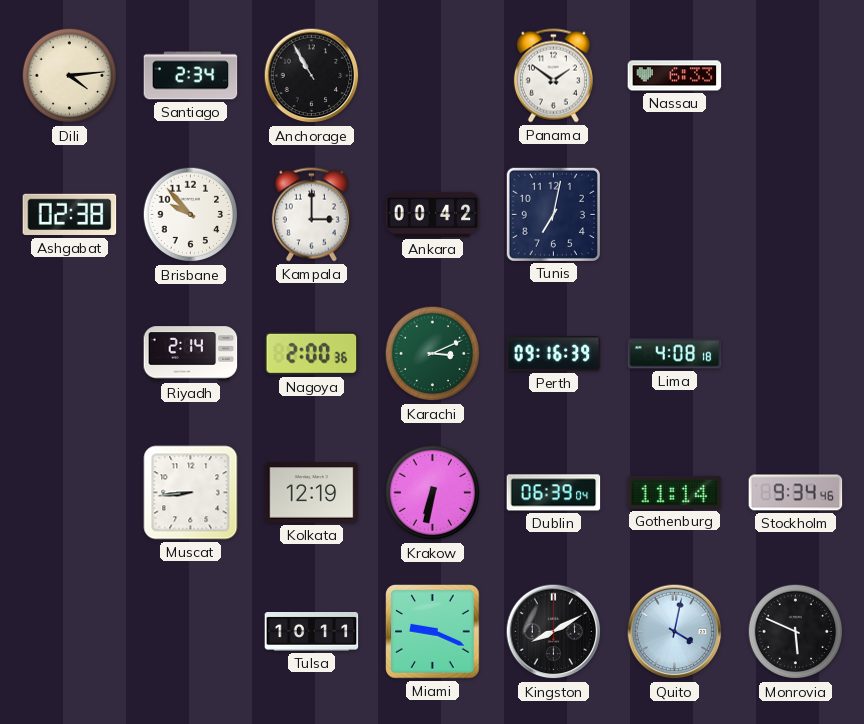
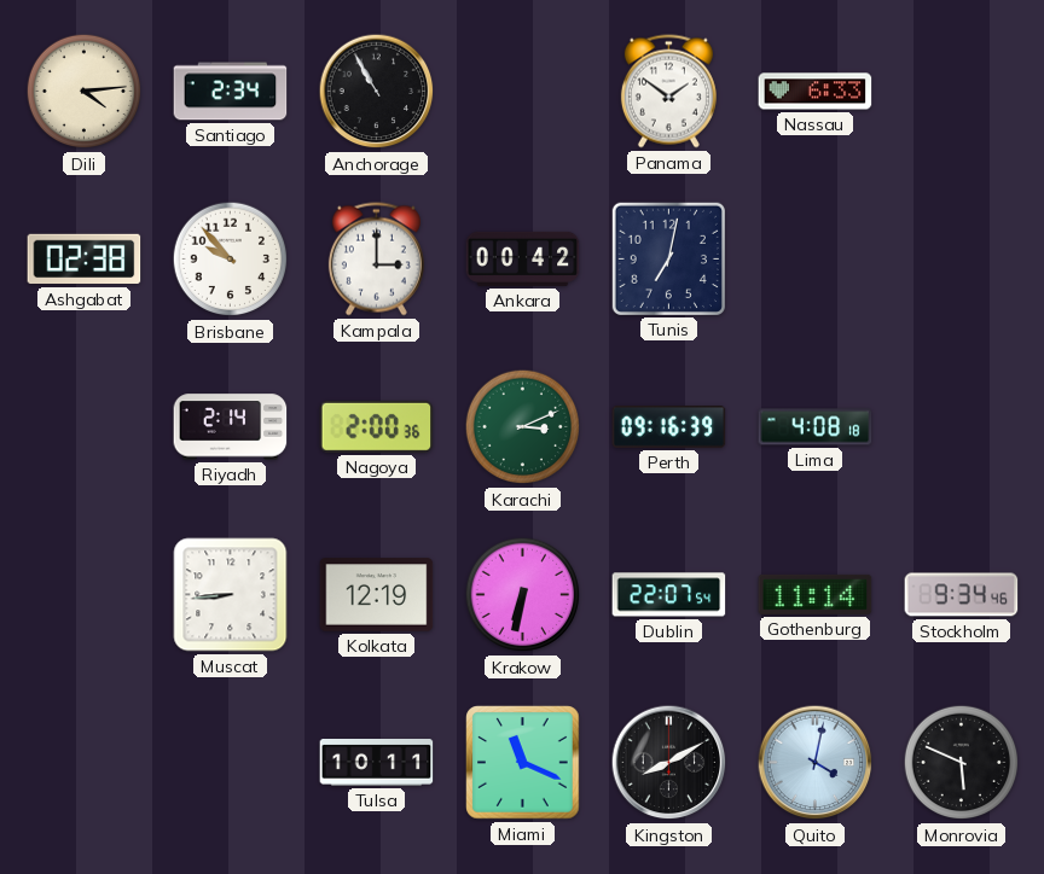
Dublin: 06:39 -> 22:07 (669, 595)
Miami: 9:19 -> 11:19 (523, 763)
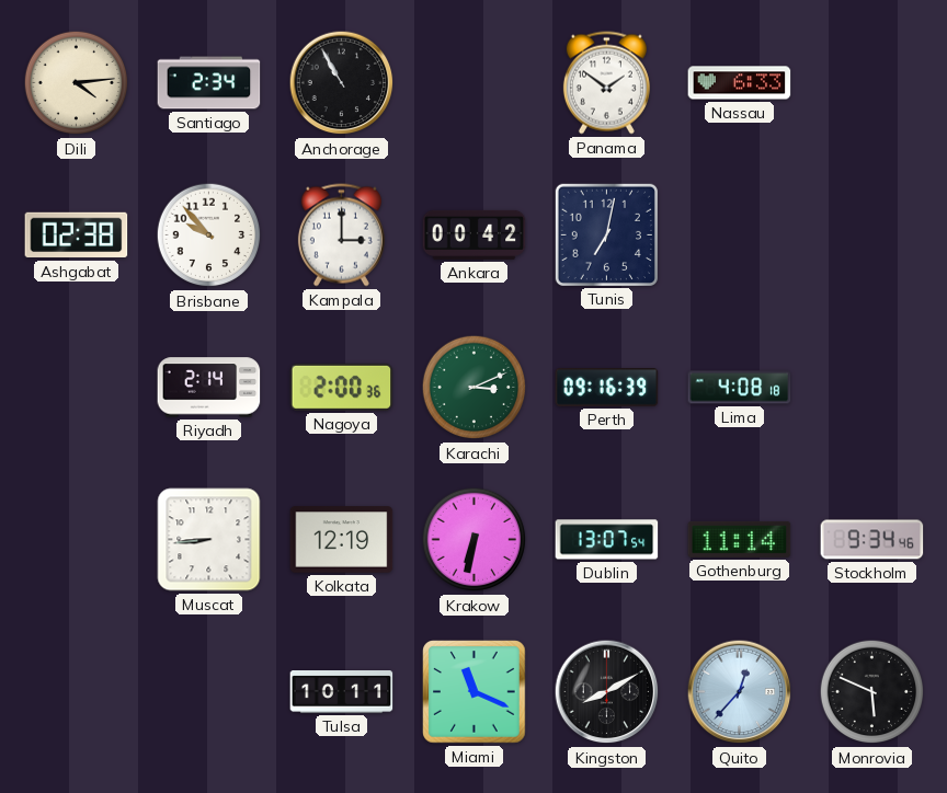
Dublin: 22:07 -> 13:07 (607, 540)
Quito: 4:02 -> 12:37 (740, 692)
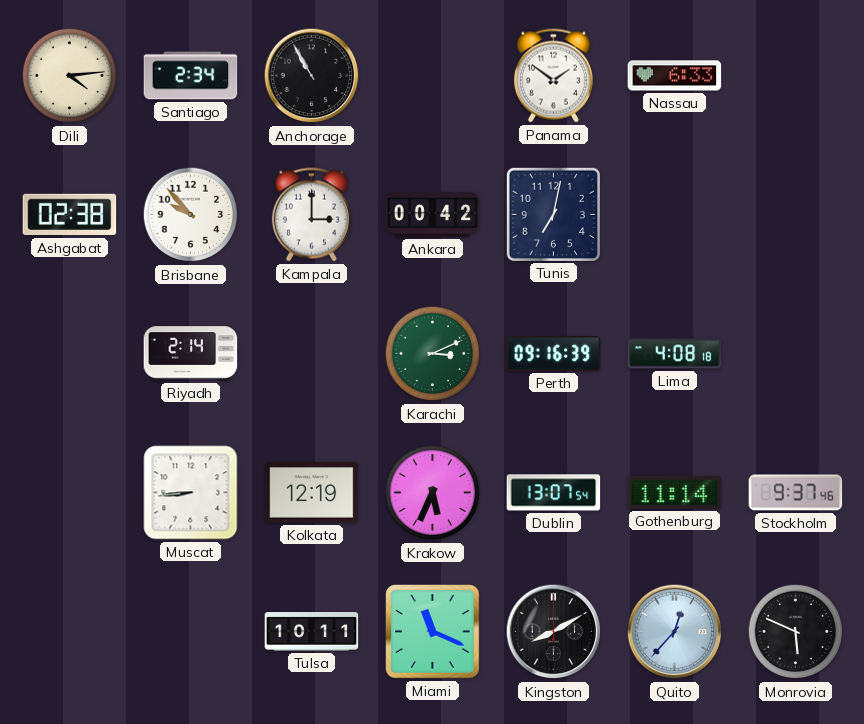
Nagoya: 2:00 -> none (342, 387)
Krakow: 6:32 -> 5:34 (433, 493)
Stockholm: 9:34 -> 9:37 (796, 493)
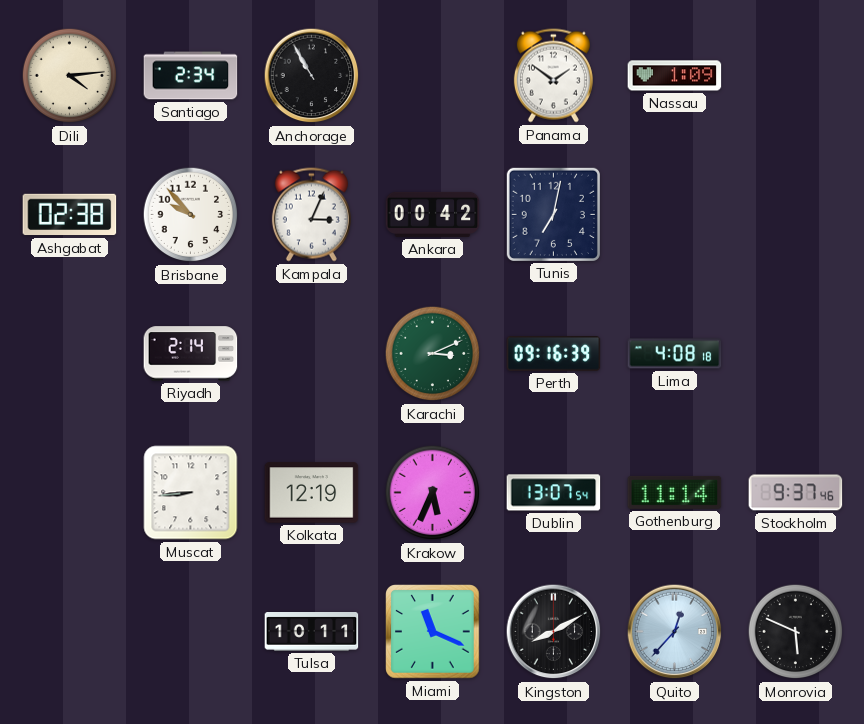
Nassau: 6:33 -> 1:09 (675, 76)
Kampala: 3:00 -> 3:04 (311, 215)
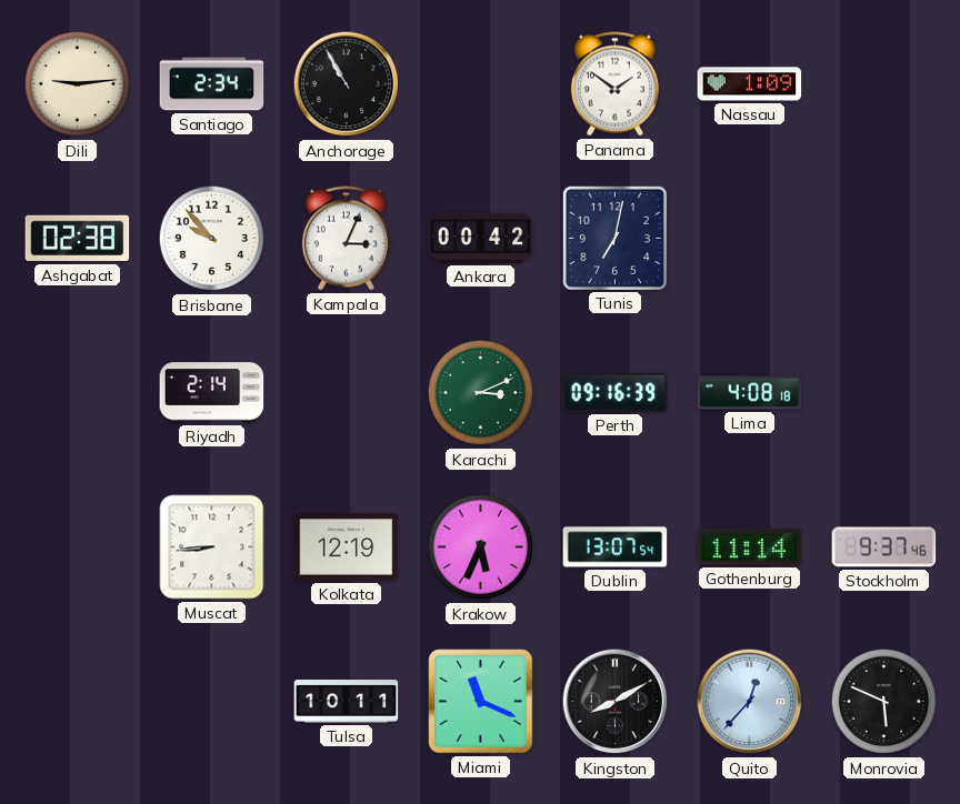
Dili: 4:14 -> 9:14 (78, 84)
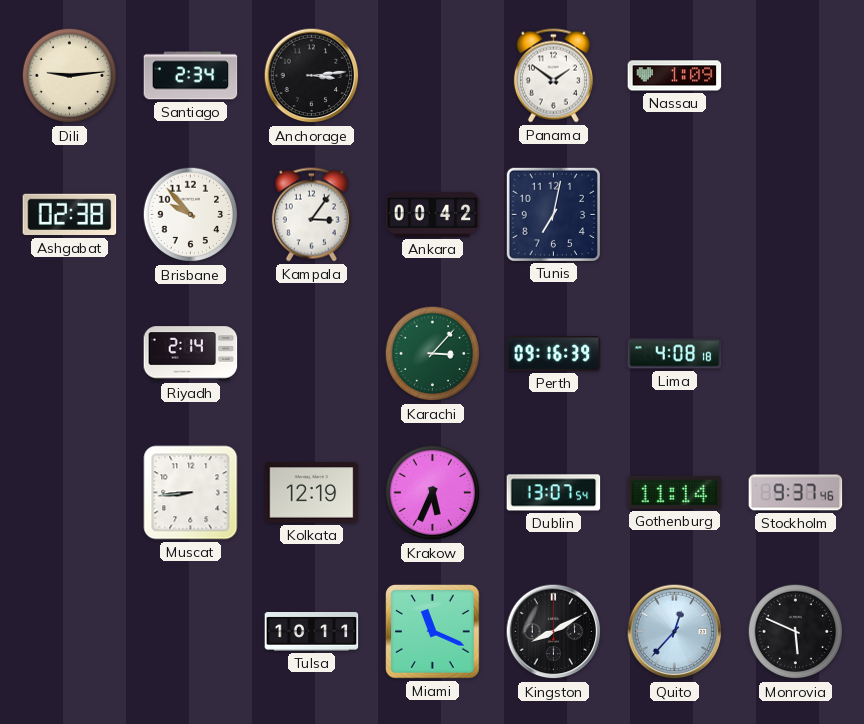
Anchorage: 10:55 -> 3:14 (312, 76)
Kampala: 3:04 -> 3:06 (311, 215)
Karachi: 3:11 -> 3:07 (433, 354)
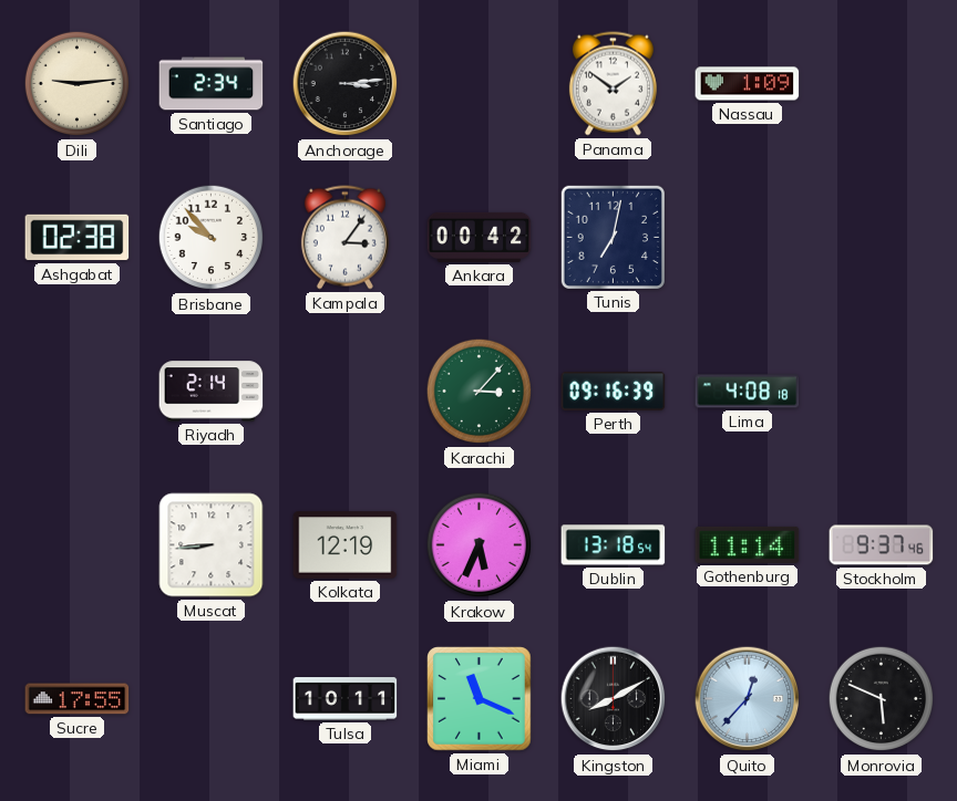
Dublin: 13:07 -> 13:18 (614, 545)
Sucre: none -> 17:55 (78, 699)
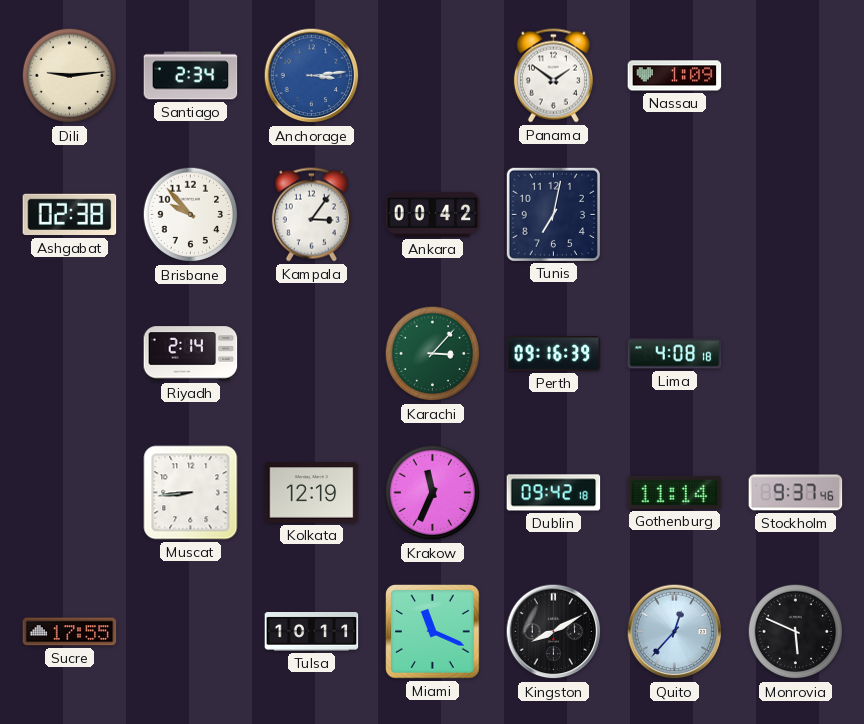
Anchorage dial: black -> blue (312, 76)
Krakow: 5:34 -> 11:34 (433, 493)
Dublin: 13:18 -> 09:42 (554, 493)
